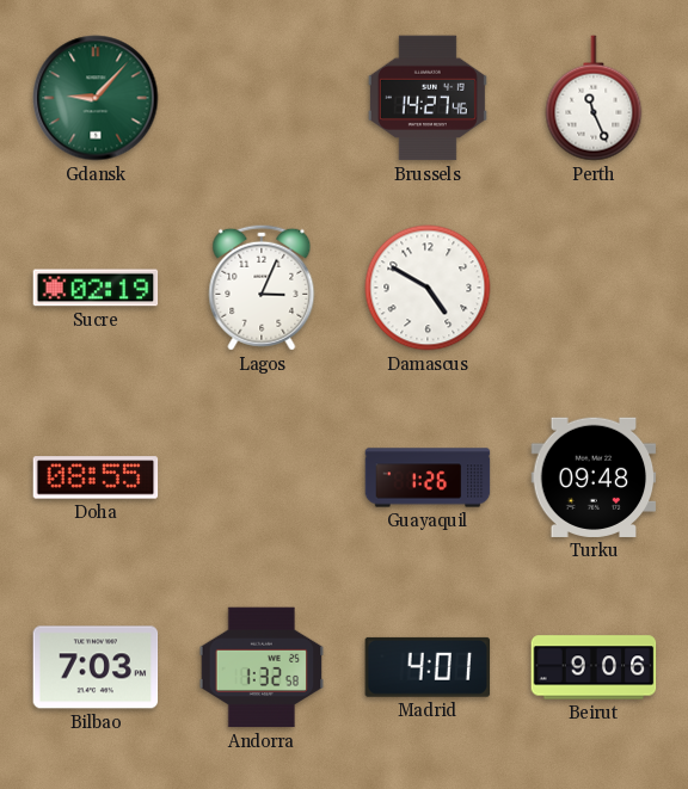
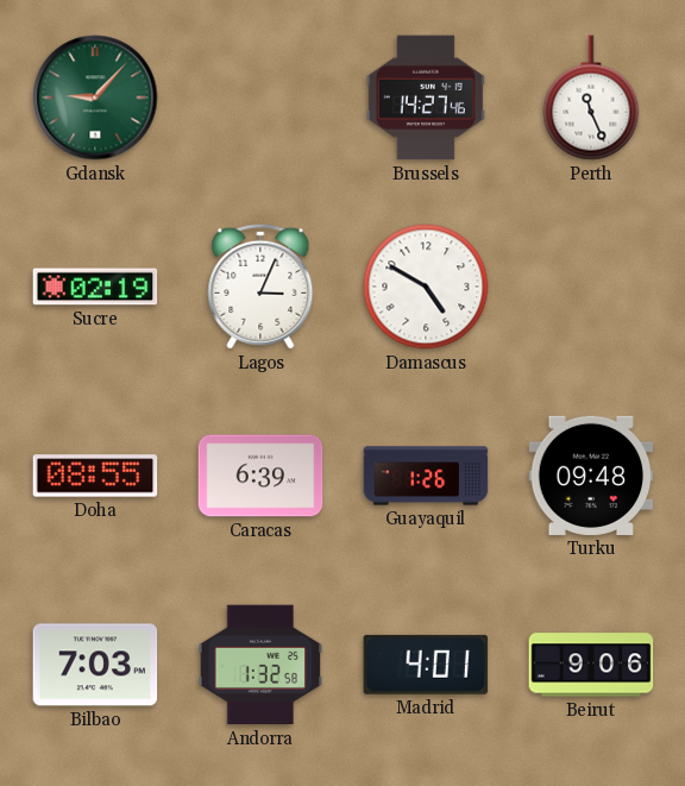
Caracas: none -> 6:39 (260, 476)
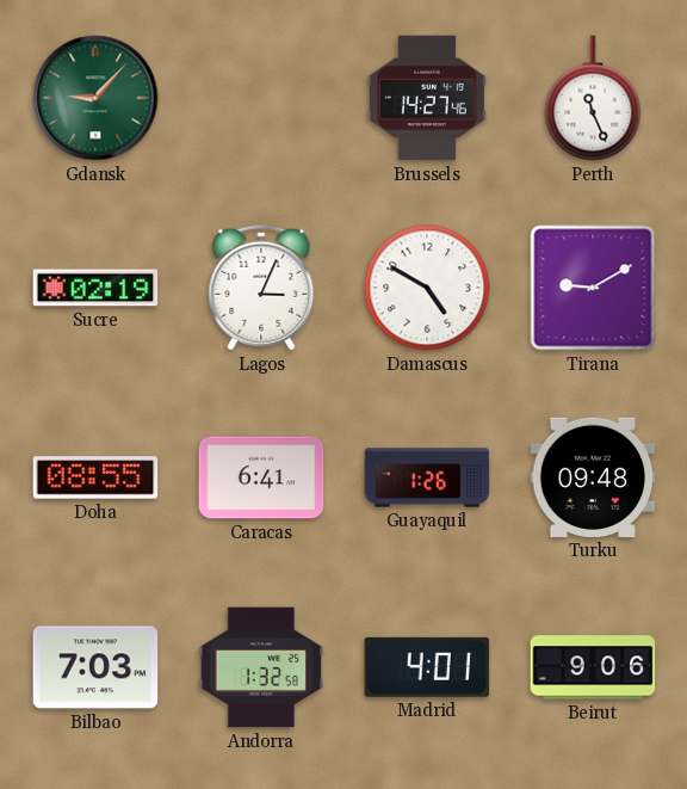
Tirana: none -> 9:10 (593, 288)
Caracas: 6:39 -> 6:41 (261, 477)
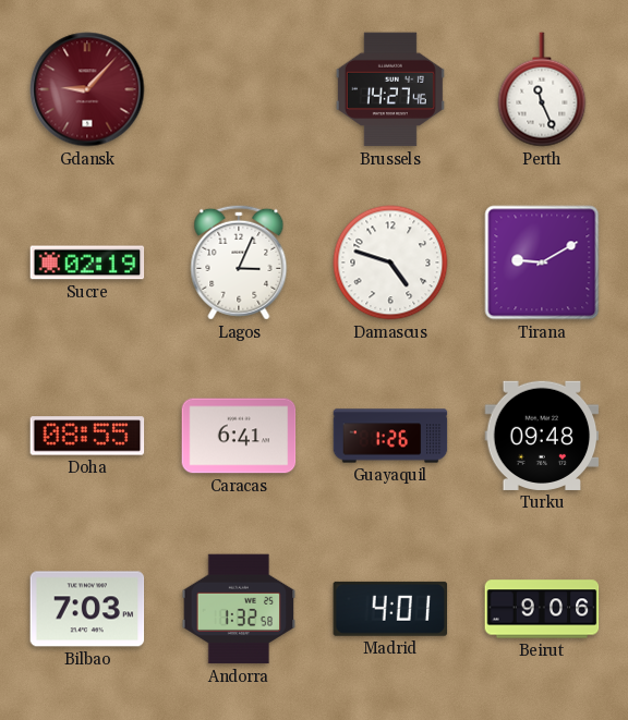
Gdansk dial: green -> burgundy (87, 89)
Damascus: 4:50 -> 4:48 (390, 263)
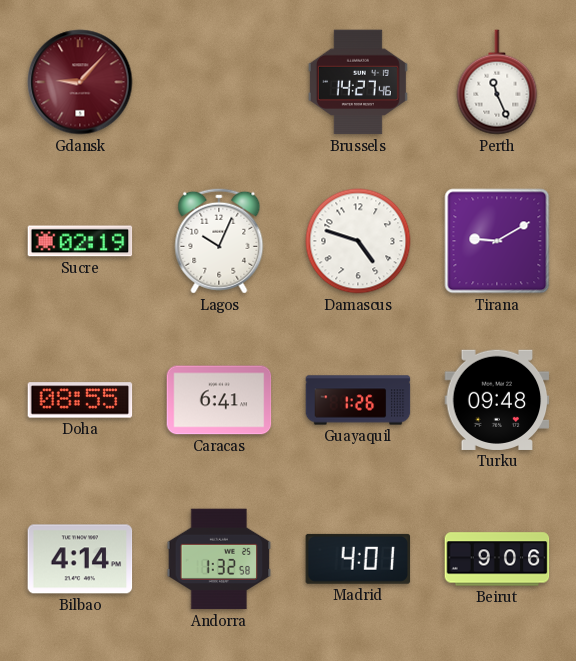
Lagos: 3:04 -> 10:04 (219, 241)
Bilbao: 7:03 -> 4:14 (80, 559)
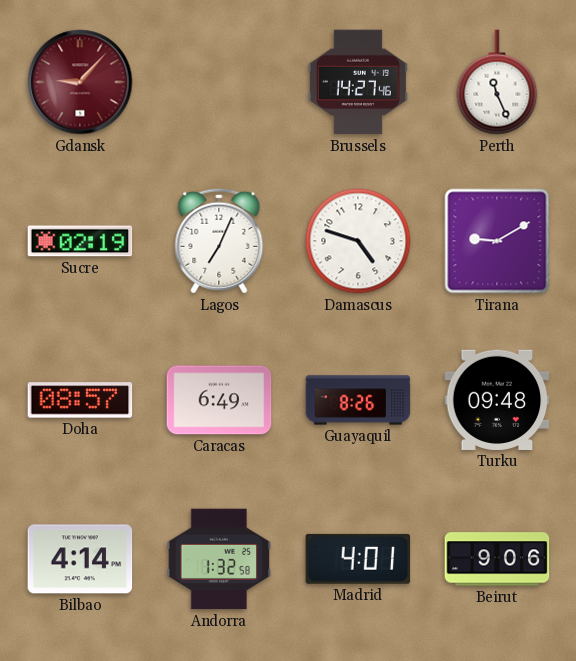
Lagos: 10:04 -> 7:04 (219, 241)
Doha: 08:55 -> 08:57 (80, 400)
Caracas: 6:41 -> 6:49 (219, 400)
Guayaquil: 1:26 -> 8:26 (358, 400)
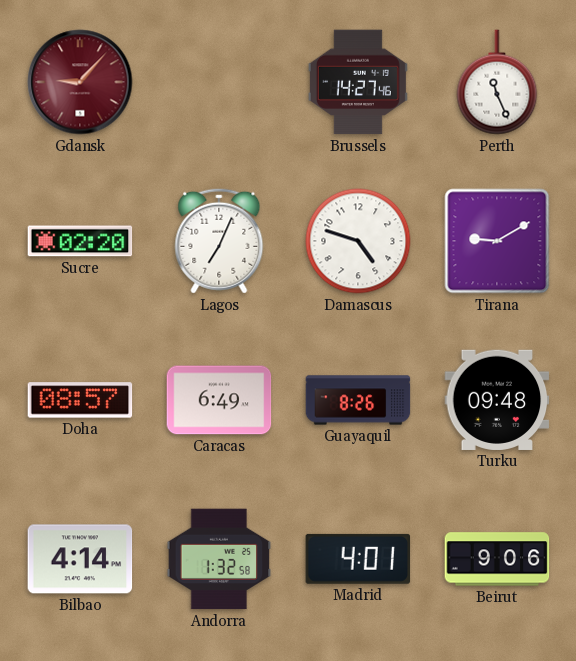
Sucre: 02:19 -> 02:20 (80, 241)
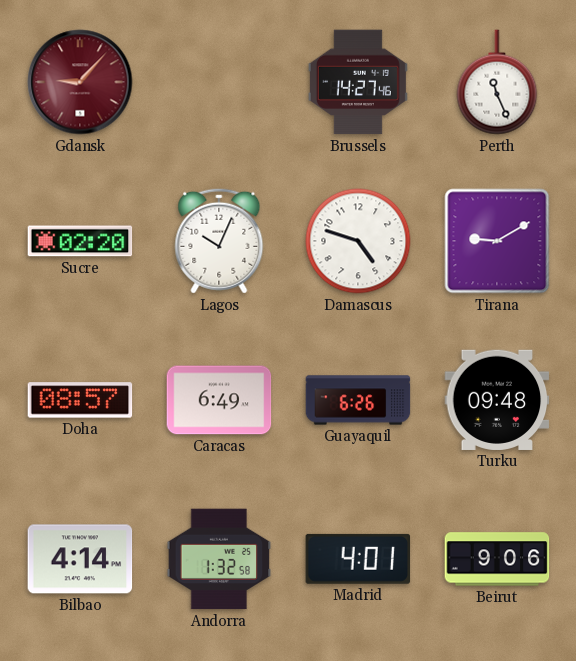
Lagos: 7:04 -> 10:04 (219, 241)
Guayaquil: 8:26 -> 6:26 (358, 400)
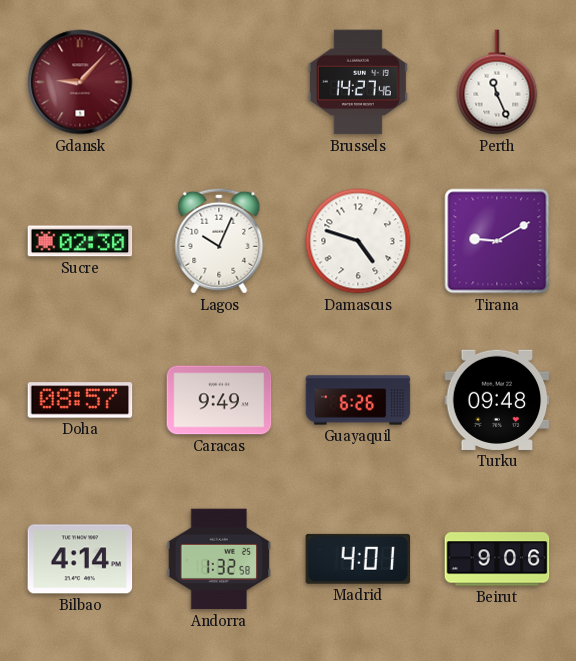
Sucre: 02:20 -> 02:30 (80, 241)
Caracas: 6:49 -> 9:49 (219, 400)
